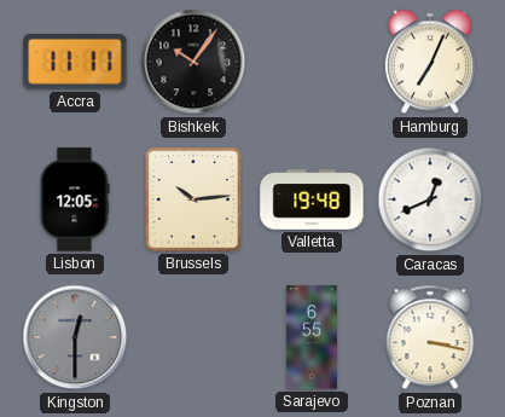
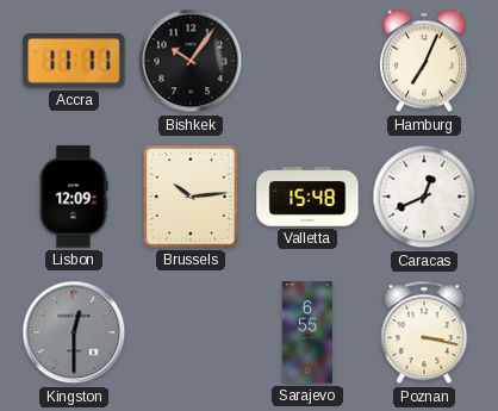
Lisbon: 12:05 -> 12:09 (74, 197)
Valletta: 19:48 -> 15:48 (307, 197)
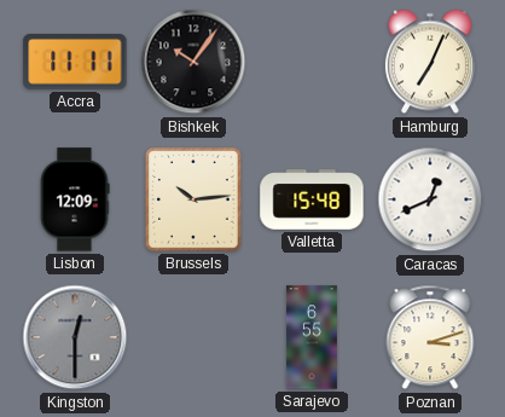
Poznan: 3:17 -> 3:12 (430, 337)
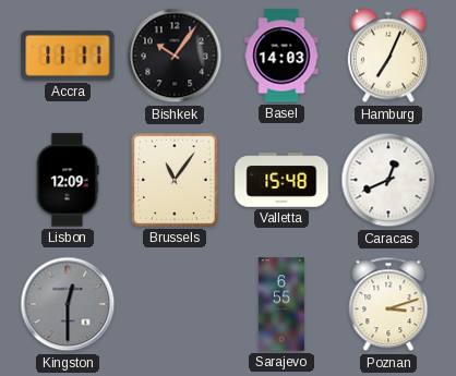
Basel: none -> 14:03 (281, 56)
Brussels: 10:14 -> 11:06 (176, 180)
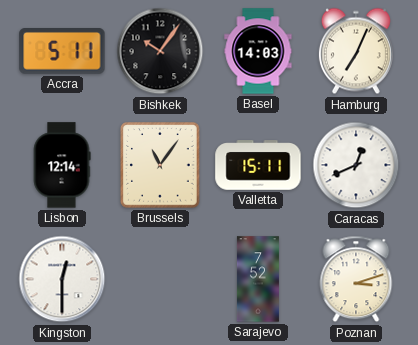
Accra: 11:11 -> 5:11 (62, 52)
Lisbon: 12:09 -> 12:14 (62, 165)
Valletta: 15:48 -> 15:11 (258, 165)
Kingston dial: grey -> white (62, 279)
Sarajevo: 6:55 -> 7:52 (258, 279)
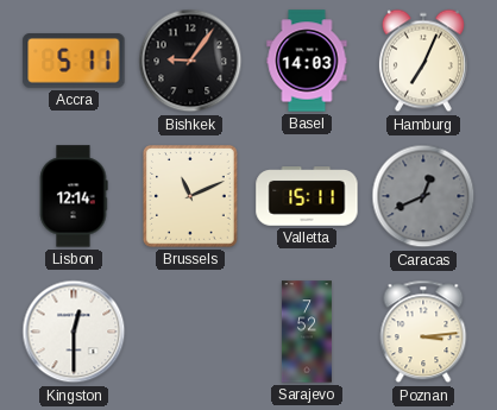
Bishkek: 10:06 -> 9:06 (190, 61)
Brussels: 11:06 -> 11:11 (191, 196)
Caracas dial: white -> grey (423, 196)
Poznan: 3:12 -> 3:14 (423, 332)
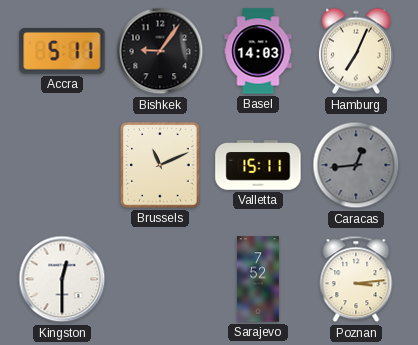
Lisbon: 12:14 -> none (74, 196)
Caracas: 12:41 -> 12:44 (356, 165)
